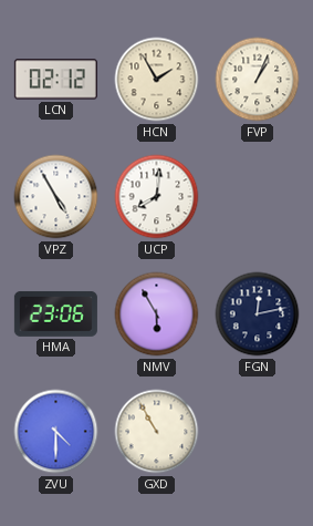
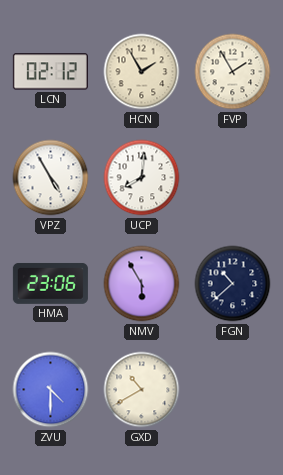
FVP: 1:04 -> 1:55 (233, 72)
FGN: 12:13 -> 10:38 (233, 284)
GXD: 10:55 -> 10:40 (142, 390)
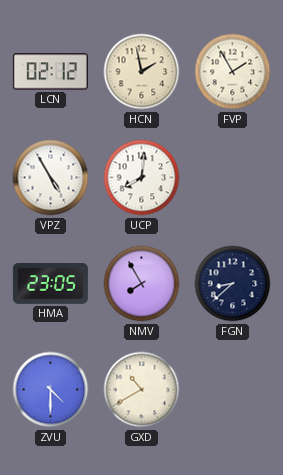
HCN: 1:55 -> 1:58 (142, 72)
HMA: 23:06 -> 23:05 (50, 283)
NMV: 5:55 -> 7:55 (142, 284)
FGN: 10:38 -> 8:38 (233, 284)
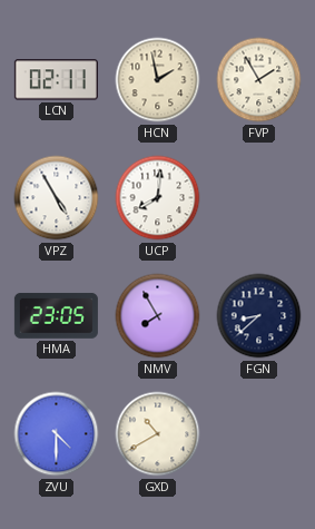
LCN: 02:12 -> 02:11 (56, 80)
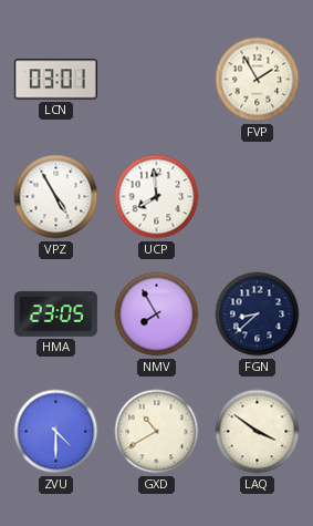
LCN: 02:11 -> 03:01 (55, 80)
HCN: 1:58 -> none (158, 80)
UCP: 8:01 -> 7:59 (157, 197)
LAQ: none -> 3:51 (258, 432)
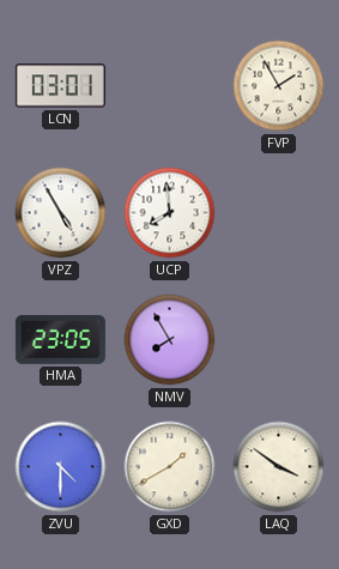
FGN: 8:38 -> none (258, 314)
GXD: 10:40 -> 1:40 (170, 467)
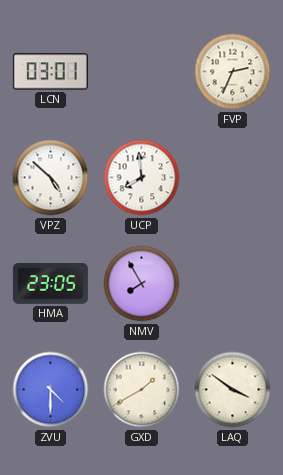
FVP: 1:55 -> 2:34 (233, 72)
VPZ: 4:55 -> 4:52 (51, 178)
